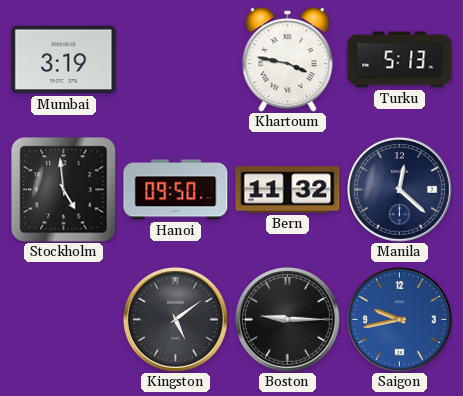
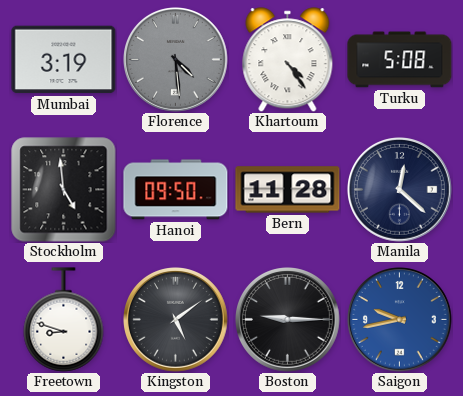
Florence: none -> 4:29 (176, 60)
Khartoum: 3:47 -> 4:24 (288, 60)
Turku: 5:13 -> 5:08 (400, 60)
Bern: 11:32 -> 11:28 (288, 190)
Freetown: none -> 8:48 (64, 320)
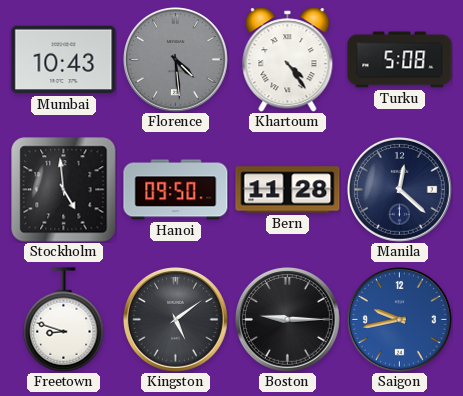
Mumbai: 3:19 -> 10:43 (64, 60)
